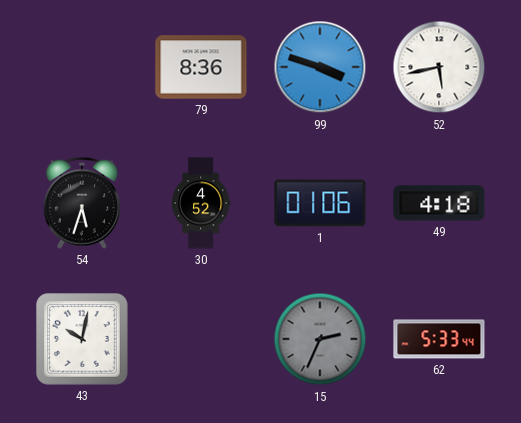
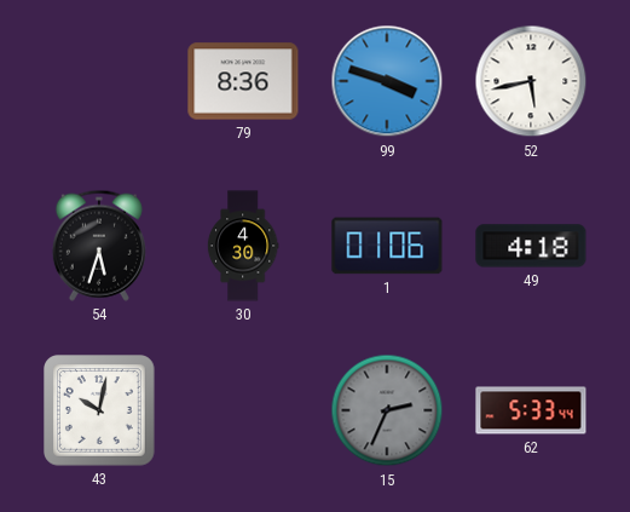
30: 4:52 -> 4:30 (243, 246)
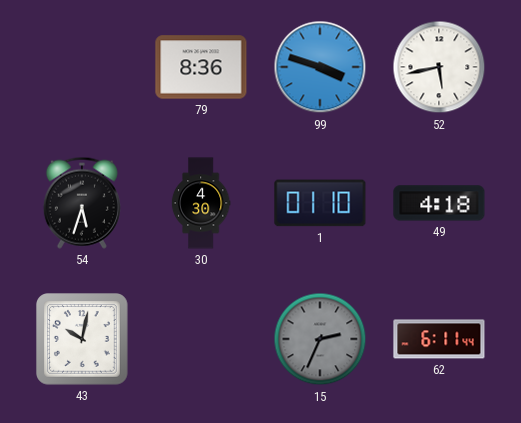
1: 01:06 -> 01:10 (320, 203)
62: 5:33 -> 6:11 (439, 339)
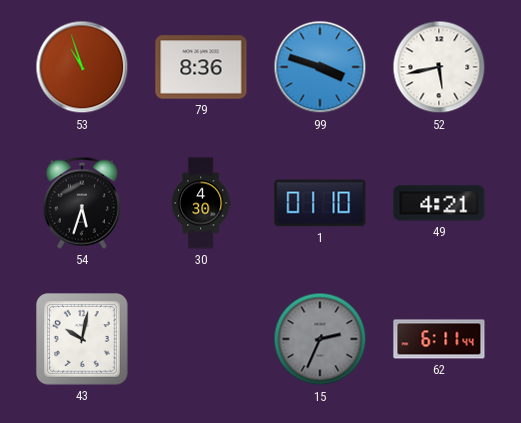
53: none -> 10:57 (82, 67)
49: 4:18 -> 4:21 (439, 203)
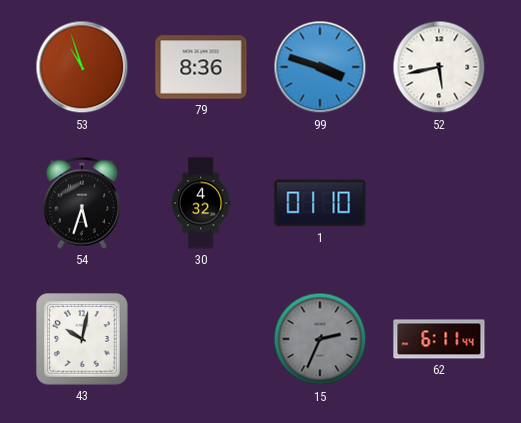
30: 4:30 -> 4:32 (201, 203)
49: 4:21 -> none (439, 203)
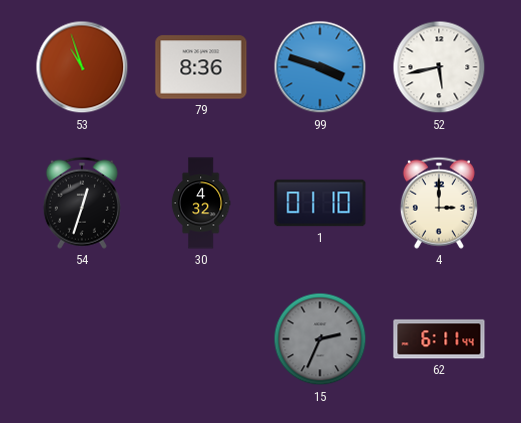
54: 5:33 -> 12:33 (82, 203)
4: none -> 3:00 (439, 203)
43: 10:02 -> none (83, 340)
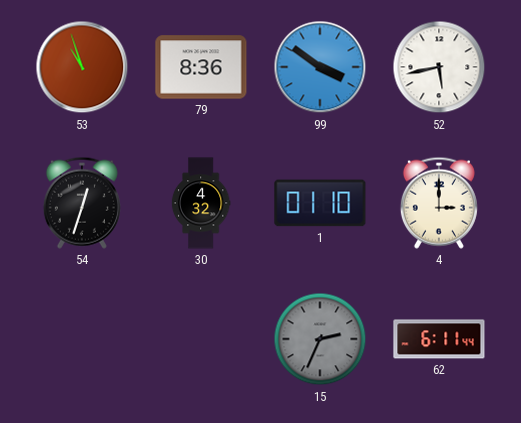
99: 3:48 -> 3:51 (320, 67)
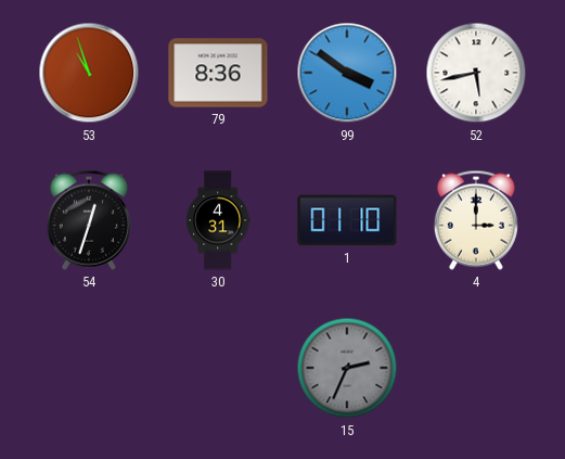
30: 4:32 -> 4:31 (218, 220)
62: 6:11 -> none (439, 339)
